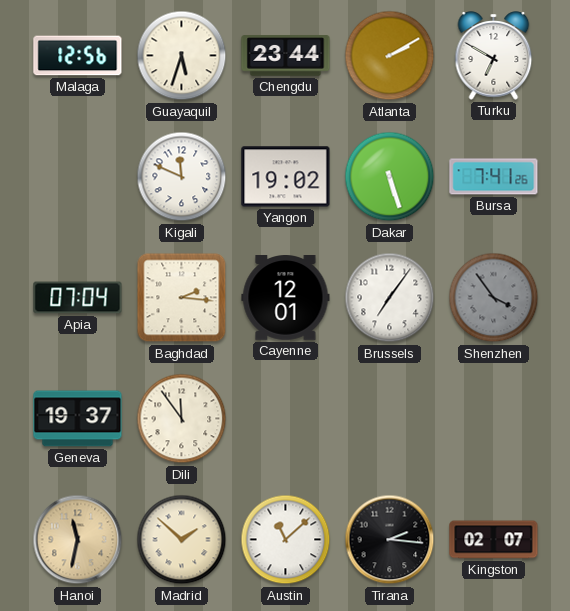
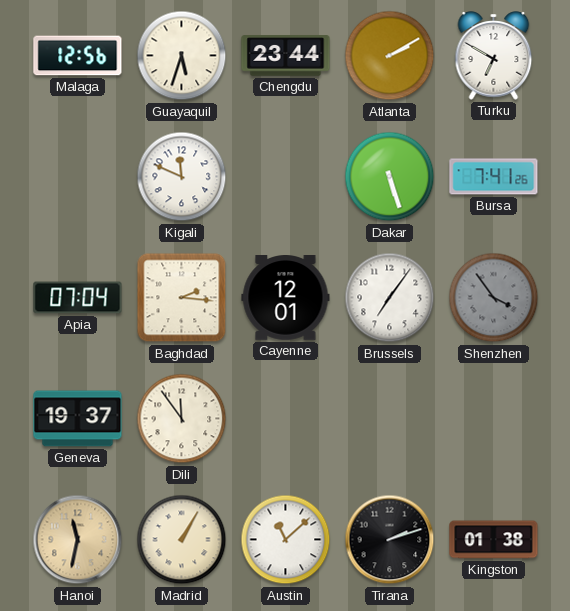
Yangon: 19:02 -> none (286, 177)
Madrid: 1:52 -> 1:05 (182, 540)
Tirana: 2:16 -> 2:12 (390, 540)
Kingston: 02:07 -> 01:38 (494, 540)
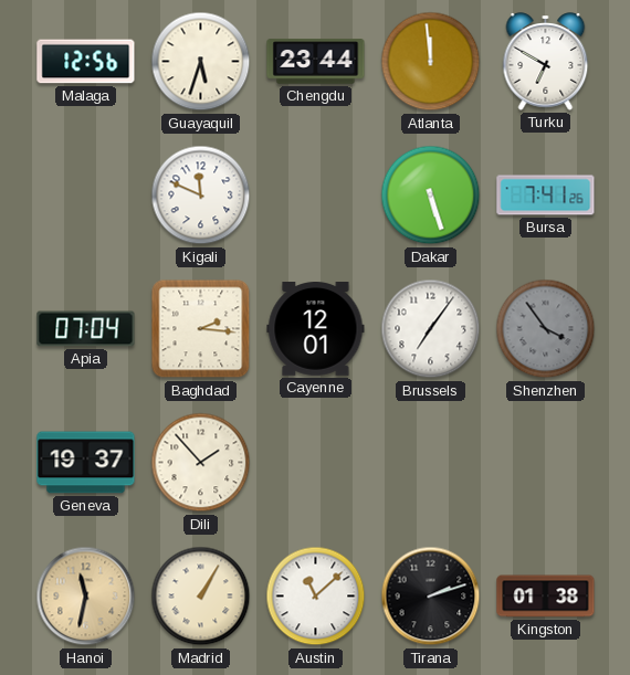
Atlanta: 2:10 -> 11:59 (431, 62)
Dili: 11:54 -> 1:53 (201, 463)
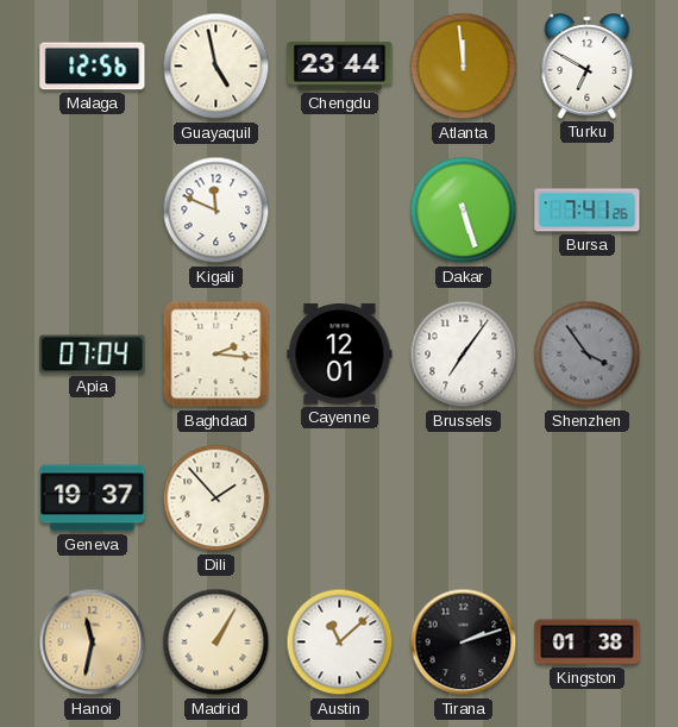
Guayaquil: 5:33 -> 4:58 (216, 67)
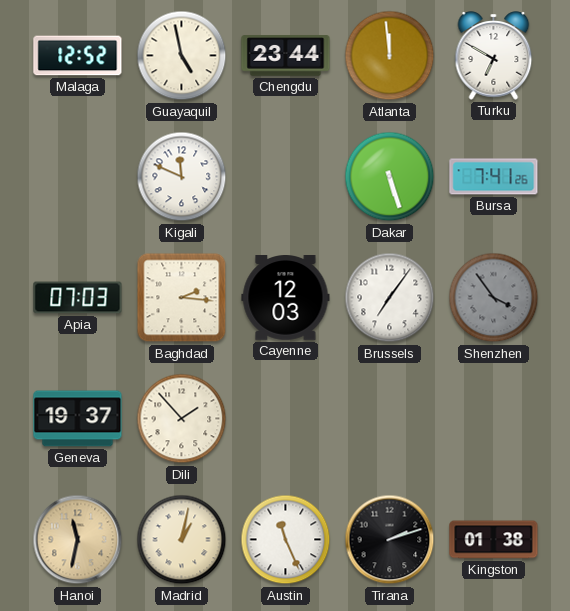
Malaga: 12:56 -> 12:52 (78, 56)
Apia: 07:04 -> 07:03 (78, 298)
Cayenne: 12:01 -> 12:03 (286, 298)
Madrid: 1:05 -> 1:02 (182, 540)
Austin: 11:08 -> 11:26 (286, 540)
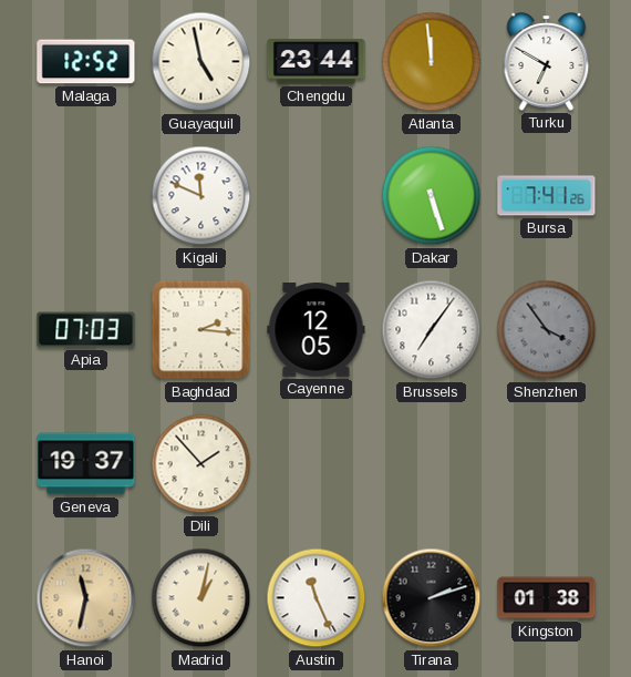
Cayenne: 12:03 -> 12:05 (317, 330)
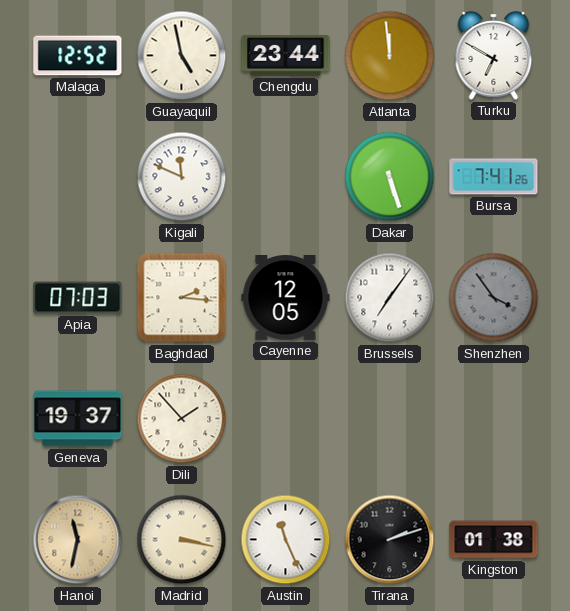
Madrid: 1:02 -> 3:17 (182, 540)
